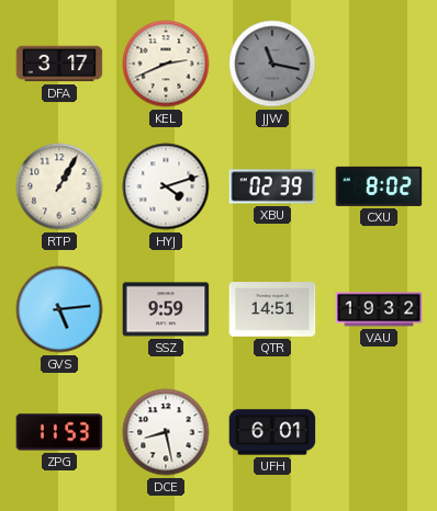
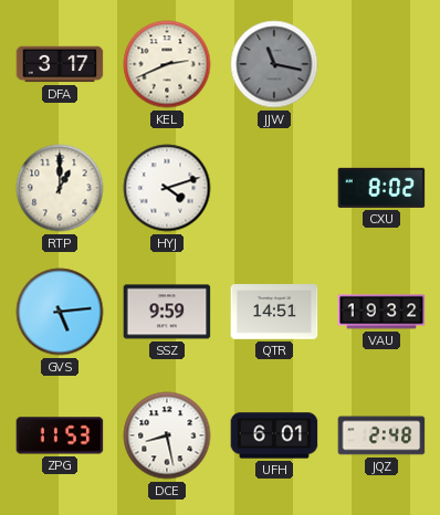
RTP: 1:05 -> 1:00 (60, 188)
XBU: 02:39 -> none (272, 186)
JQZ: none -> 2:48 (381, 435)
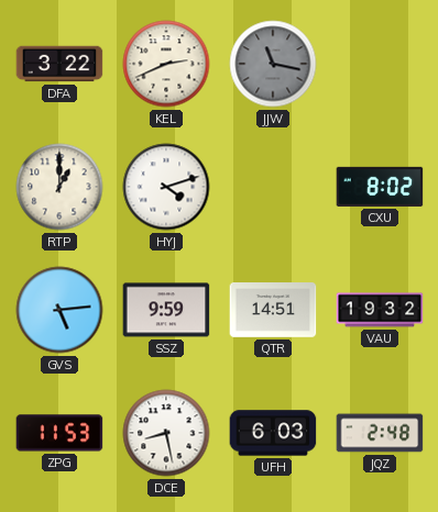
DFA: 3:17 -> 3:22 (59, 64)
UFH: 6:01 -> 6:03 (273, 433)
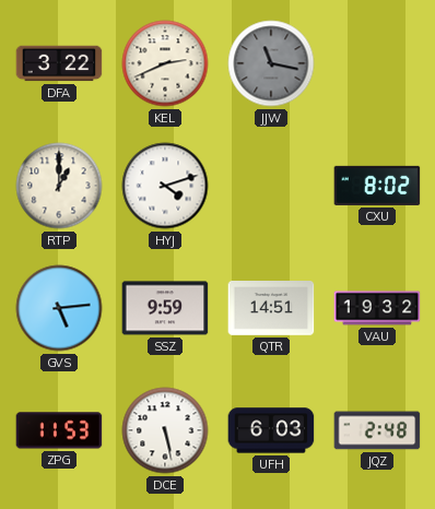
DCE: 8:28 -> 5:28 (165, 430)
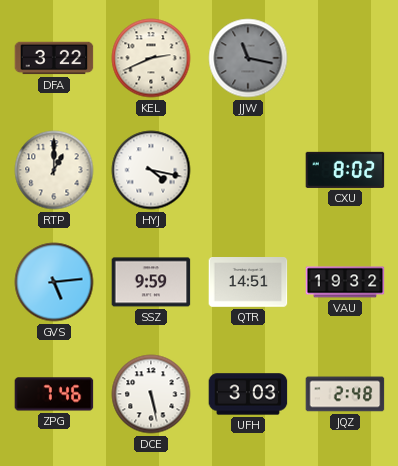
HYJ: 4:12 -> 4:17 (151, 170)
ZPG: 11:53 -> 7:46 (54, 394)
UFH: 6:03 -> 3:03 (248, 394)
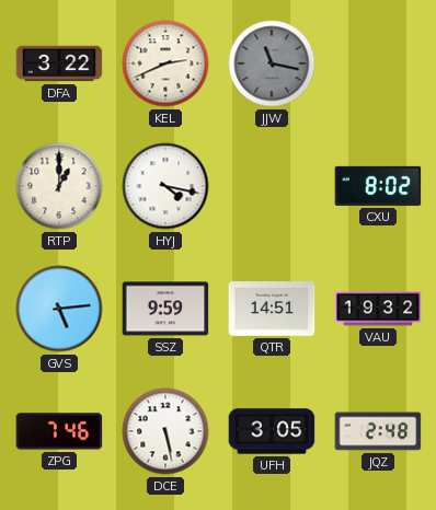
UFH: 3:03 -> 3:05 (272, 431)
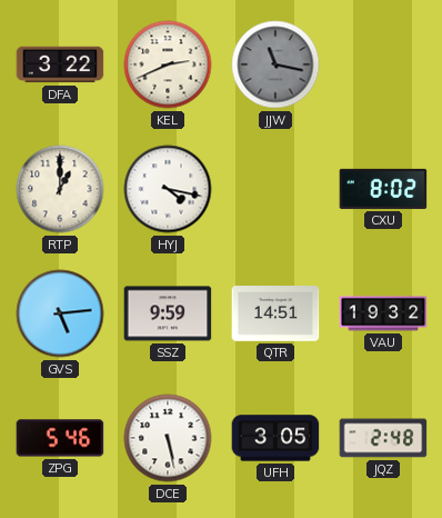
ZPG: 7:46 -> 5:46 (60, 438)
